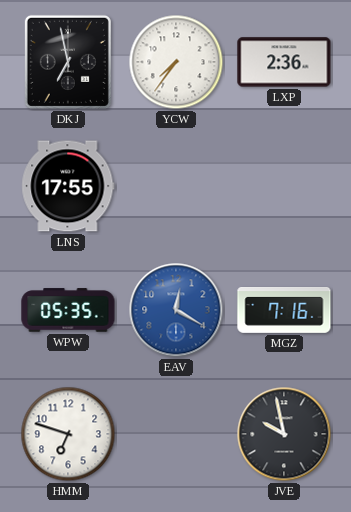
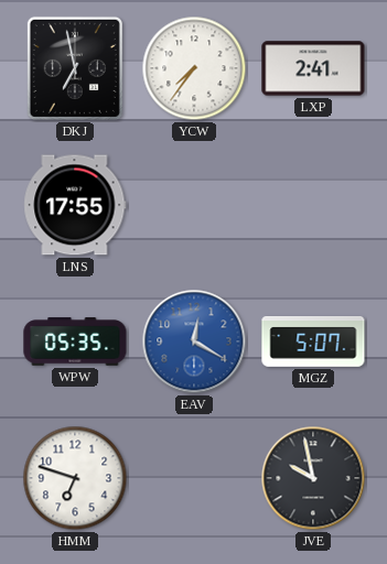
LXP: 2:36 -> 2:41 (313, 68)
MGZ: 7:16 -> 5:07 (313, 343)
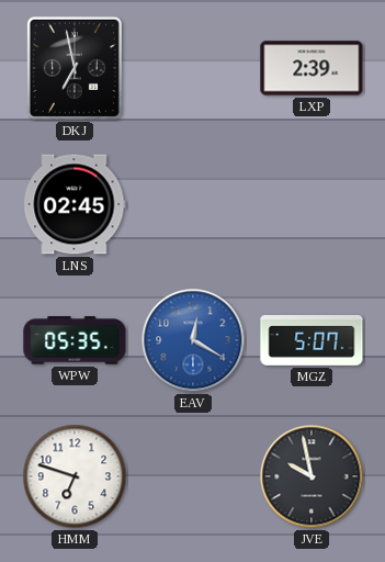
YCW: 7:36 -> none (194, 68)
LXP: 2:41 -> 2:39 (312, 68)
LNS: 17:55 -> 02:45 (75, 204)
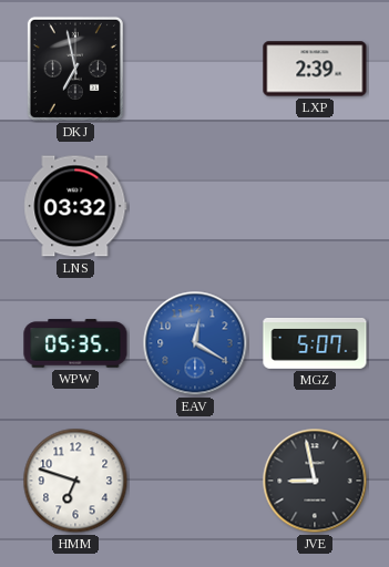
LNS: 02:45 -> 03:32 (75, 206)
JVE: 9:58 -> 8:58 (315, 481)
